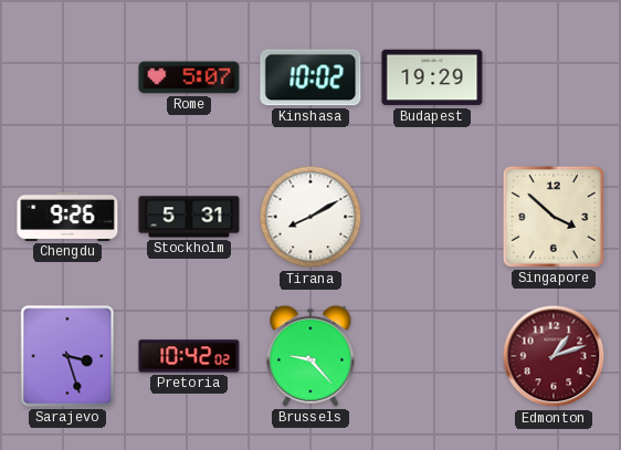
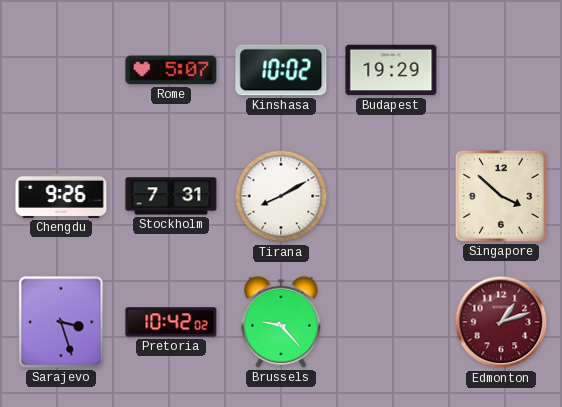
Stockholm: 5:31 -> 7:31 (171, 196)
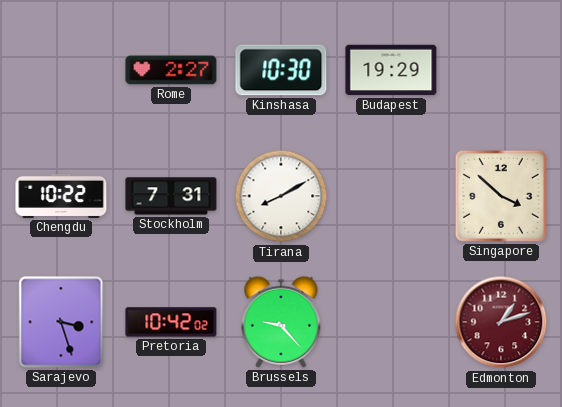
Rome: 5:07 -> 2:27 (171, 70)
Kinshasa: 10:02 -> 10:30 (281, 70)
Chengdu: 9:26 -> 10:22 (61, 196)
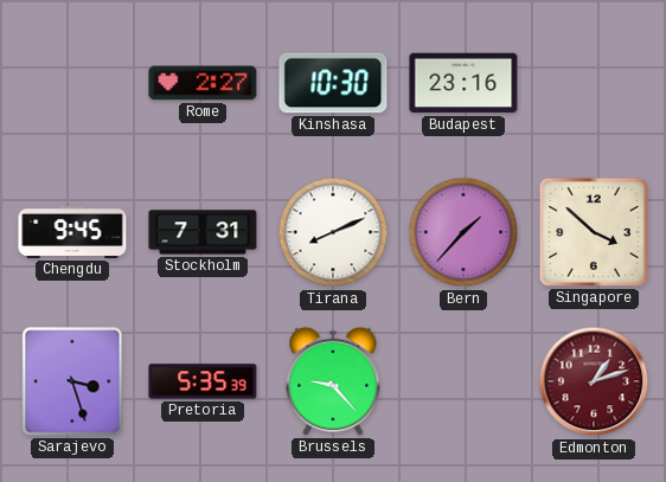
Budapest: 19:29 -> 23:16 (463, 83)
Chengdu: 10:22 -> 9:45 (72, 232)
Tirana: 8:10 -> 8:11 (333, 232)
Bern: none -> 1:37 (463, 232)
Pretoria: 10:42 -> 5:35 (203, 381)
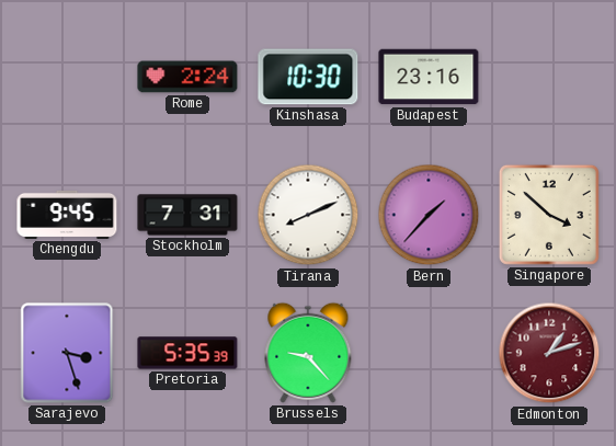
Rome: 2:27 -> 2:24 (187, 77)
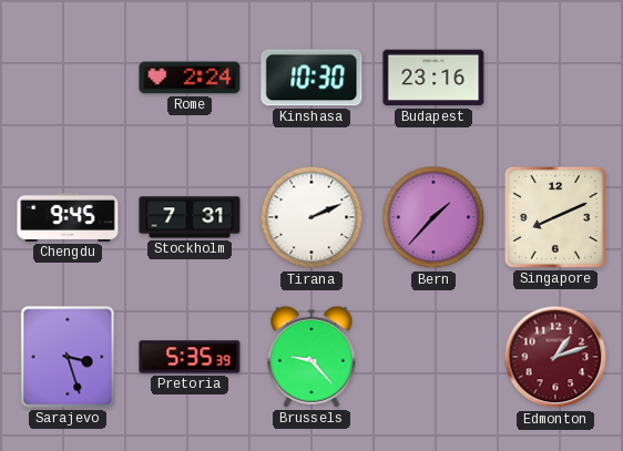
Tirana: 8:11 -> 2:11 (311, 217)
Singapore: 3:52 -> 8:11 (555, 217)
